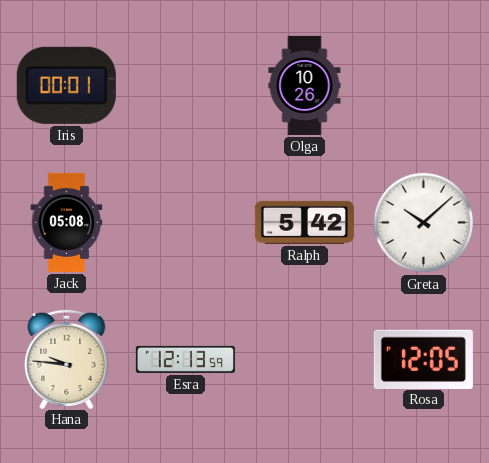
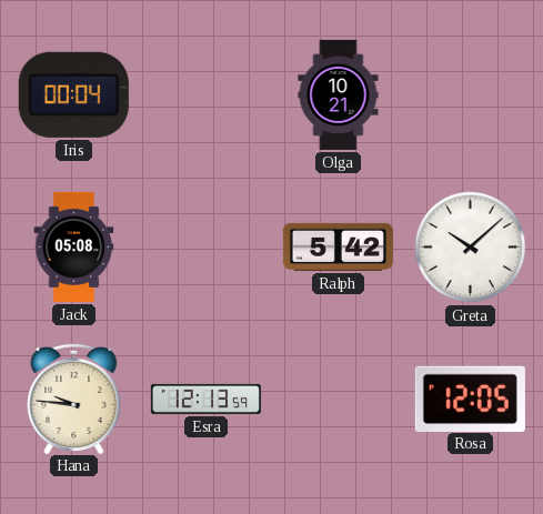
Iris: 00:01 -> 00:04 (73, 94)
Olga: 10:26 -> 10:21 (339, 94)
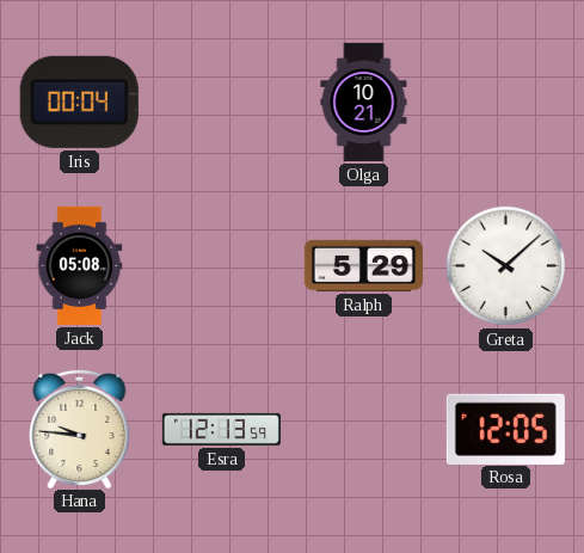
Ralph: 5:42 -> 5:29 (363, 265)
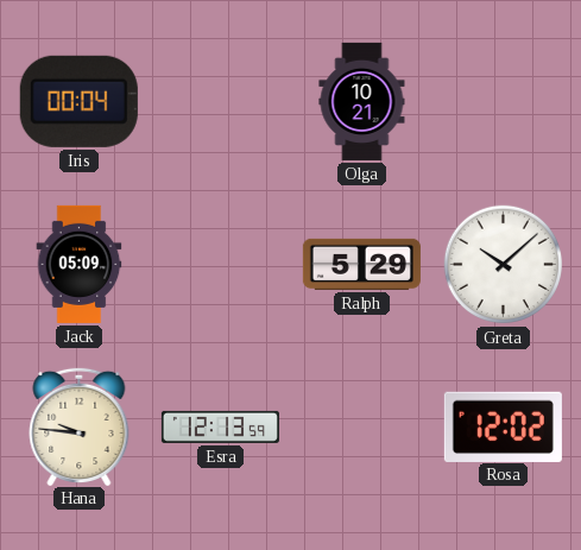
Jack: 05:08 -> 05:09 (80, 264)
Rosa: 12:05 -> 12:02 (503, 426)
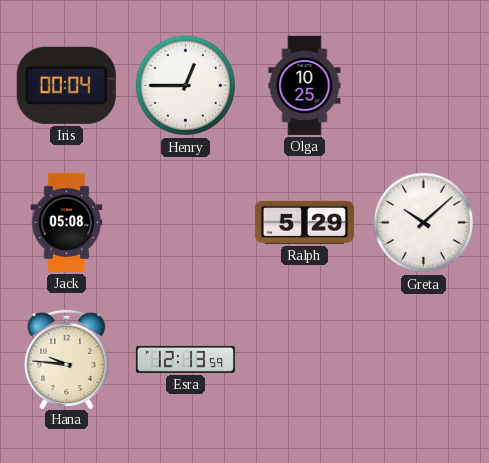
Henry: none -> 12:45 (186, 86)
Olga: 10:21 -> 10:25 (305, 85)
Jack: 05:09 -> 05:08 (67, 222)
Rosa: 12:02 -> none (503, 426)
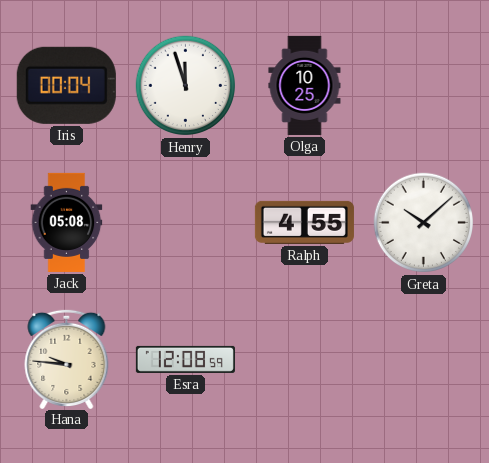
Henry: 12:45 -> 11:57 (186, 86)
Ralph: 5:29 -> 4:55 (304, 222)
Esra: 12:13 -> 12:08 (185, 359)
